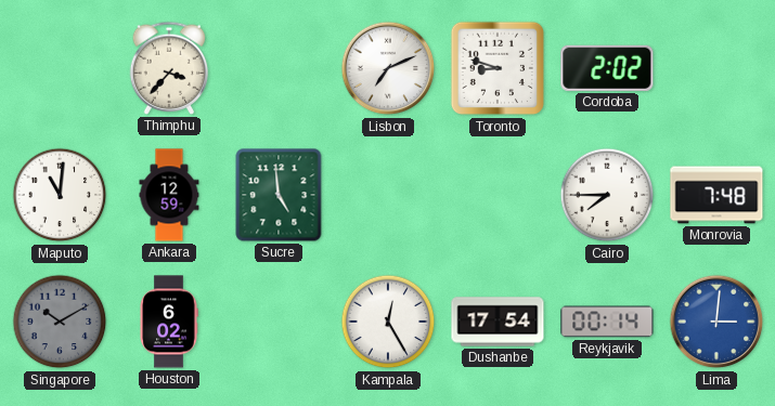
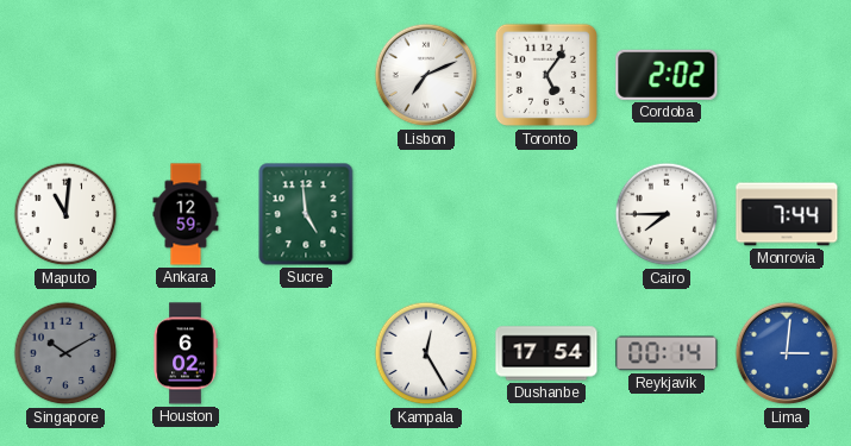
Thimphu: 3:37 -> none (169, 68)
Toronto: 8:48 -> 5:06 (546, 75)
Monrovia: 7:48 -> 7:44 (787, 214)
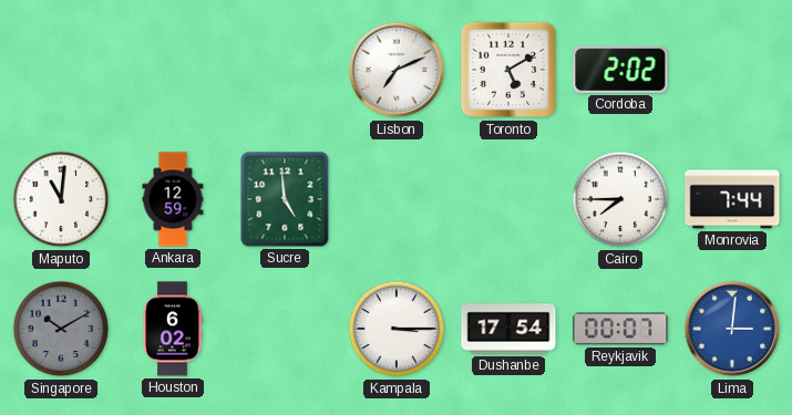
Toronto: 5:06 -> 5:10 (508, 70)
Kampala: 12:25 -> 3:15 (397, 329)
Reykjavik: 00:14 -> 00:07 (620, 329)
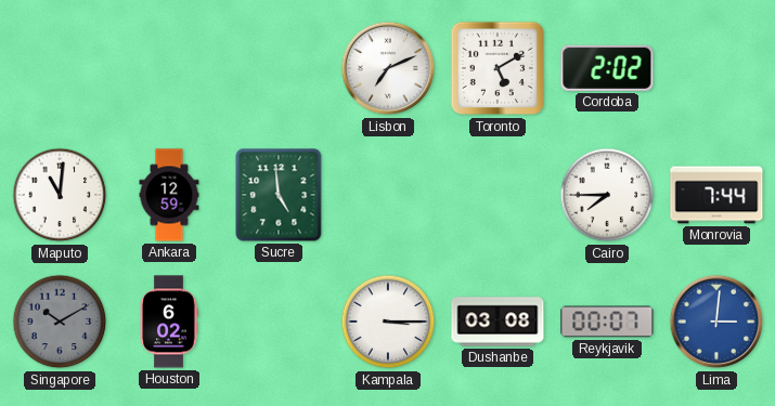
Dushanbe: 17:54 -> 03:08 (498, 322)
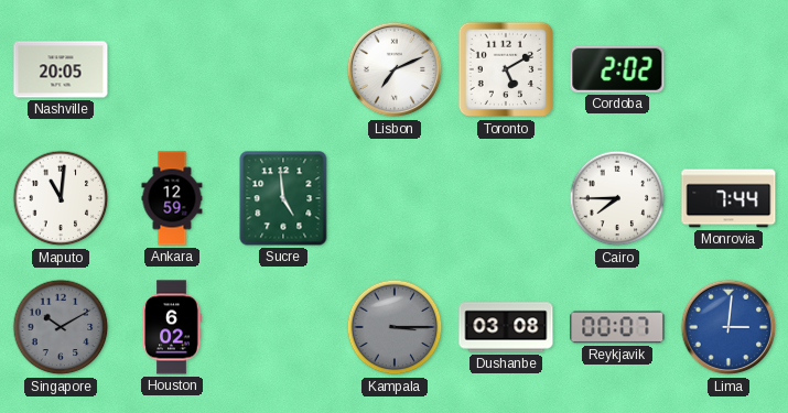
Nashville: none -> 20:05 (61, 69)
Kampala dial: white -> grey (395, 327)
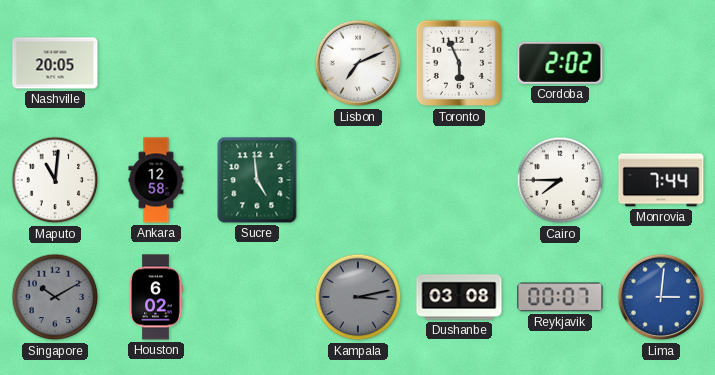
Toronto: 5:10 -> 5:56 (459, 63)
Ankara: 12:59 -> 12:58 (156, 180)
Kampala: 3:15 -> 3:13 (358, 297)
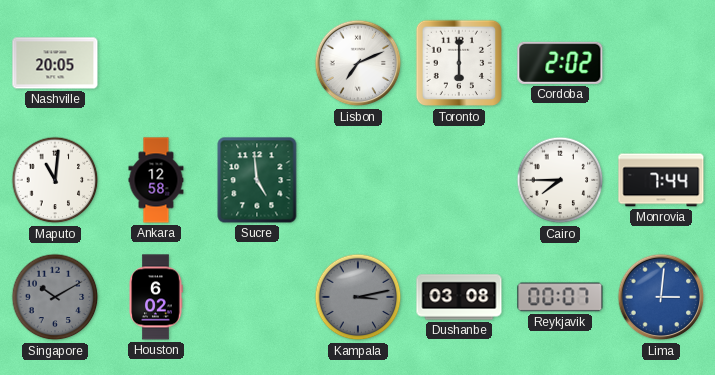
Toronto: 5:56 -> 6:00 (459, 63)
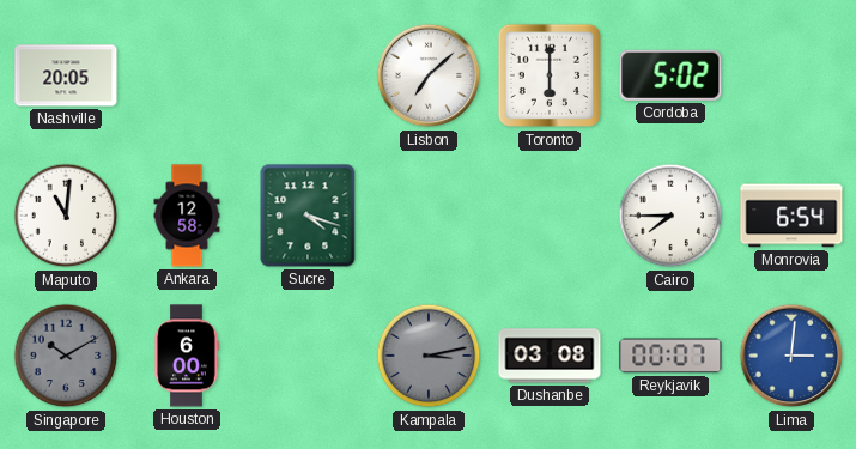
Lisbon: 7:11 -> 7:08 (429, 75)
Cordoba: 2:02 -> 5:02 (670, 75)
Sucre: 4:59 -> 4:18 (308, 216)
Monrovia: 7:44 -> 6:54 (791, 216)
Houston: 6:02 -> 6:00 (187, 356)
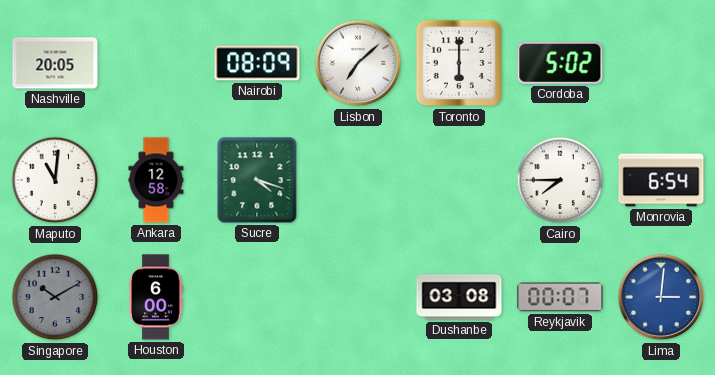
Nairobi: none -> 08:09 (257, 63)
Kampala: 3:13 -> none (429, 356)
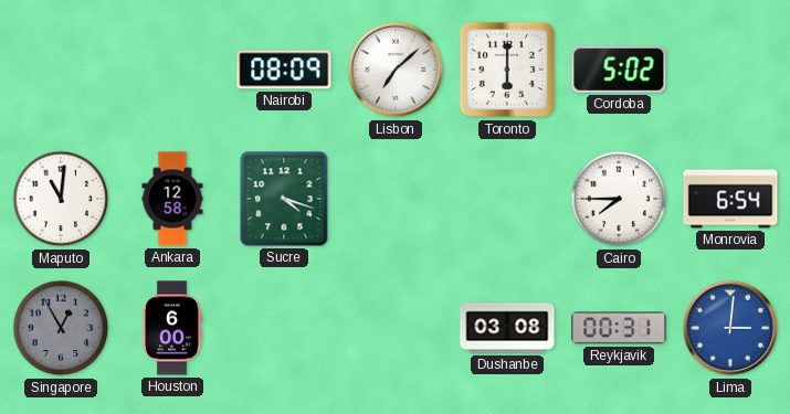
Nashville: 20:05 -> none (55, 63)
Singapore: 10:10 -> 12:55 (61, 328)
Reykjavik: 00:07 -> 00:31 (619, 328)
